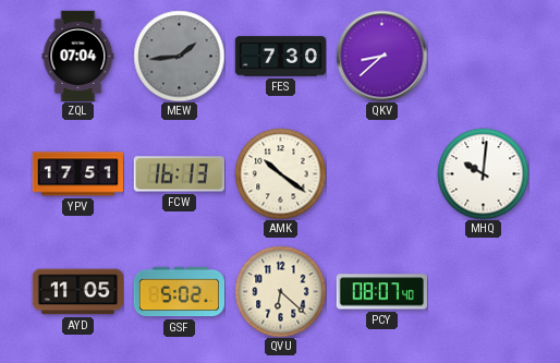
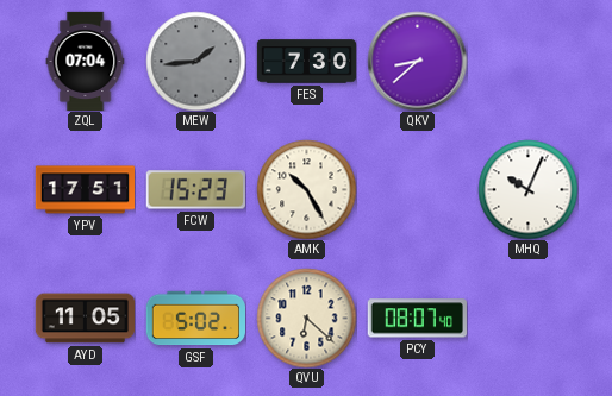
FCW: 16:13 -> 15:23 (195, 190)
AMK: 10:21 -> 10:25 (306, 189)
MHQ: 10:01 -> 10:04 (527, 189)
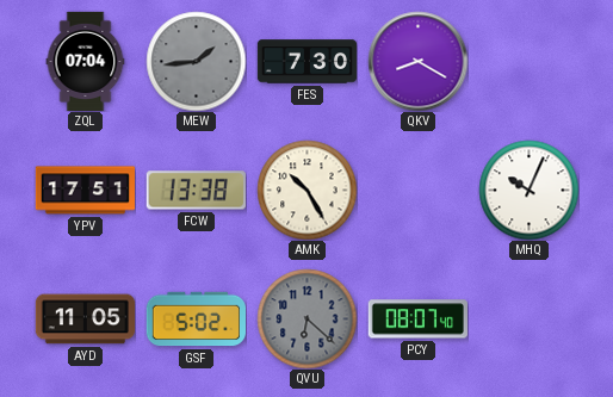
QKV: 8:38 -> 8:20 (417, 61)
FCW: 15:23 -> 13:38 (196, 191)
QVU dial: cream -> grey (306, 318)
